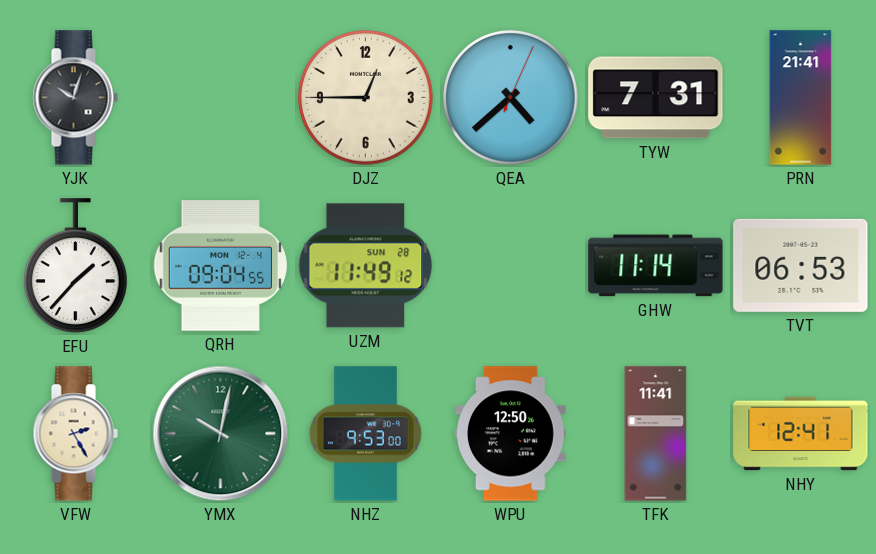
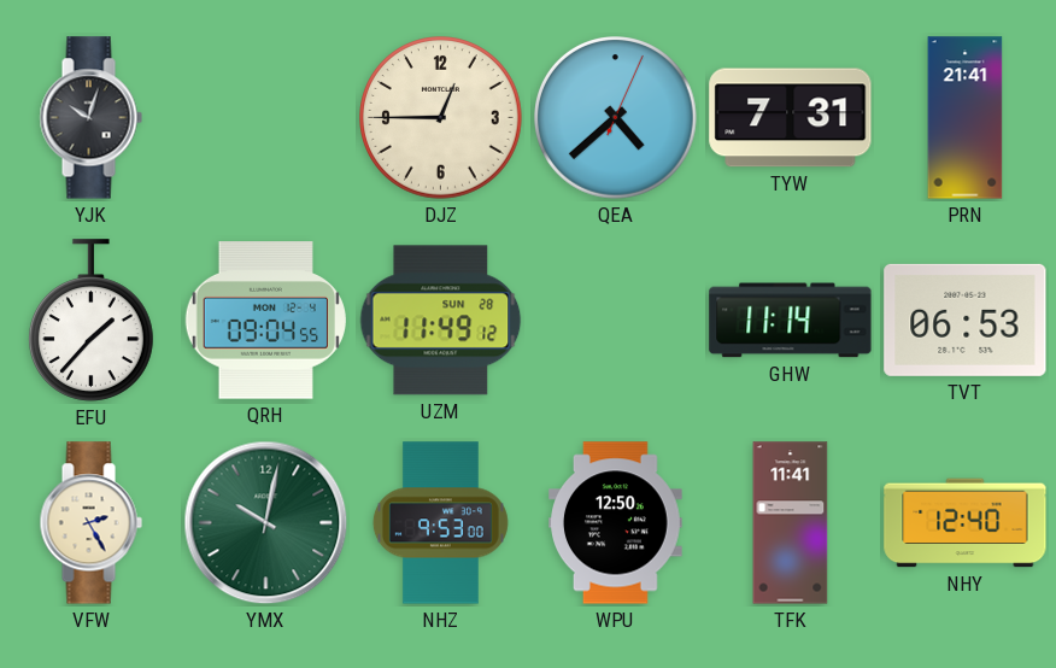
NHY: 12:41 -> 12:40 (966, 523)
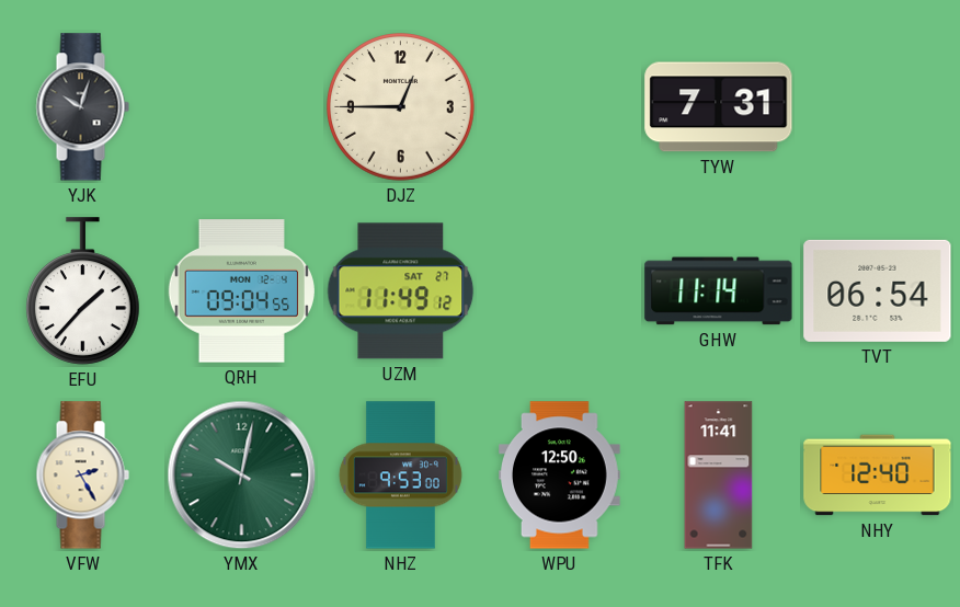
QEA: 4:38 -> none (616, 118)
PRN: 21:41 -> none (966, 118)
UZM date: SUN 28 -> SAT 27 (401, 291)
TVT: 06:53 -> 06:54 (878, 290)
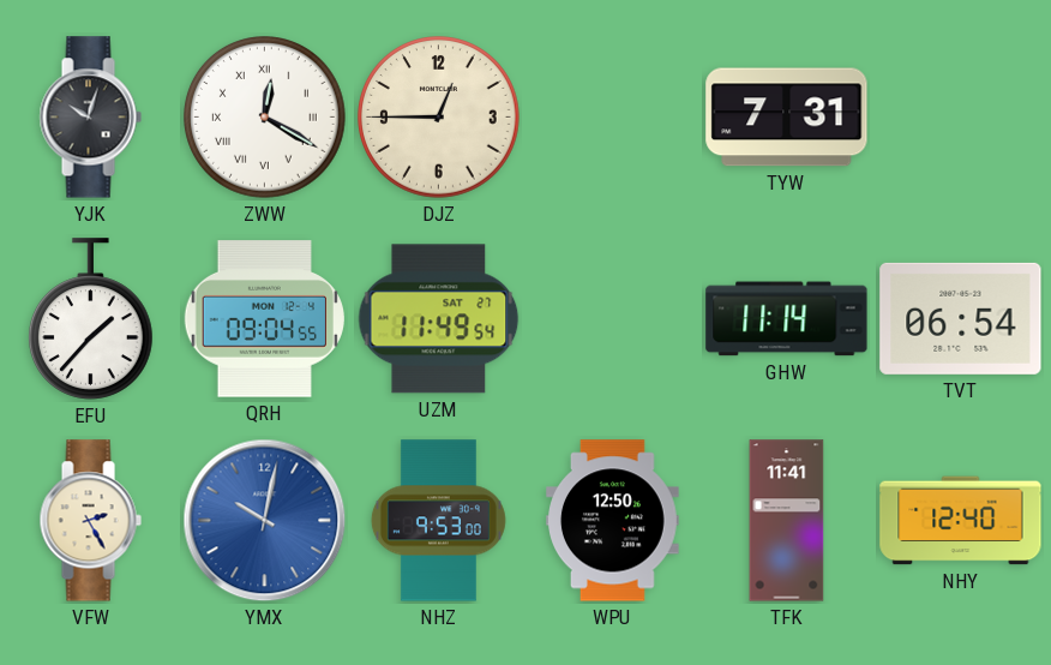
ZWW: none -> 12:20 (265, 118)
UZM: 11:49:12 -> 11:49:54 (439, 319)
YMX dial: green -> blue (265, 521)
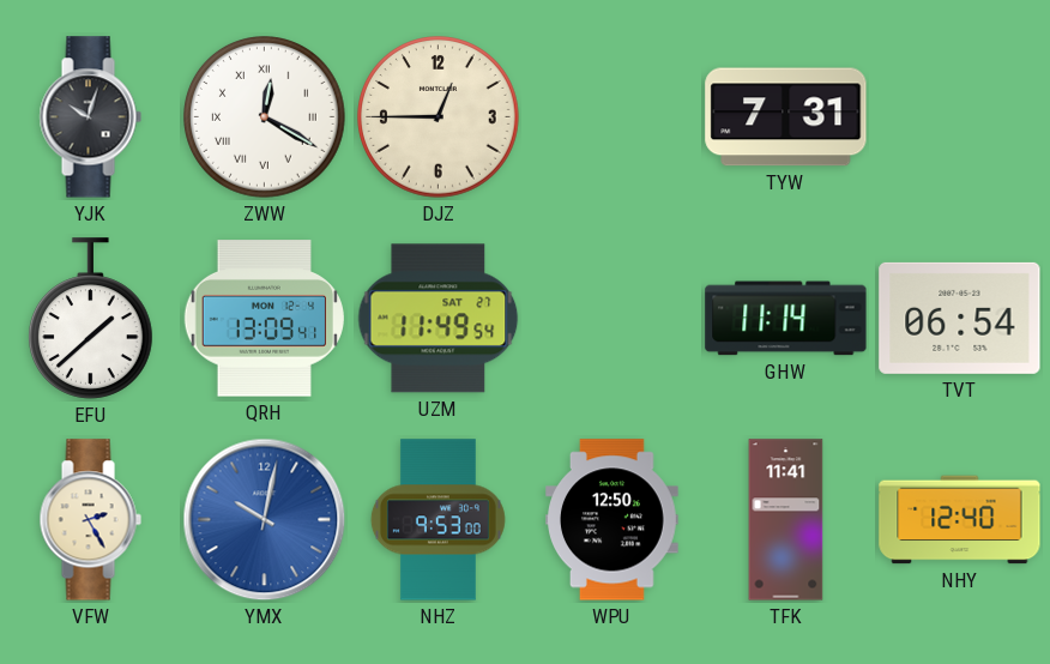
EFU: 1:37 -> 1:38 (90, 319)
QRH: 09:04 -> 13:09 (264, 319)
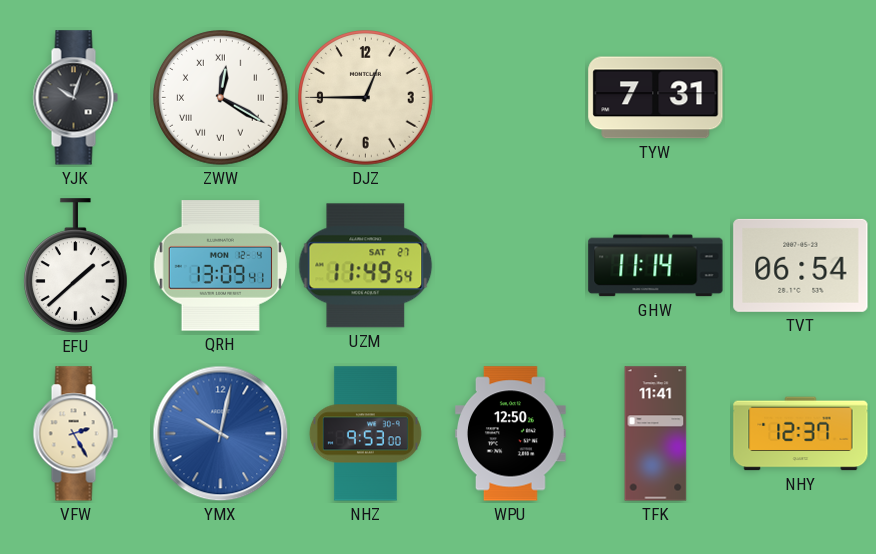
NHY: 12:40 -> 12:37 (801, 434)
